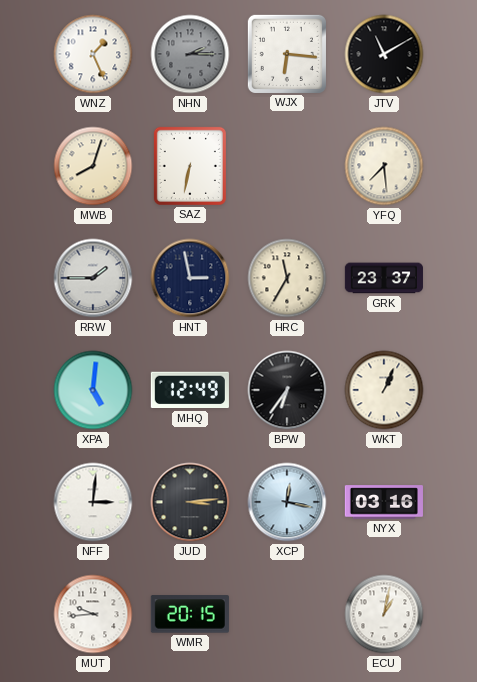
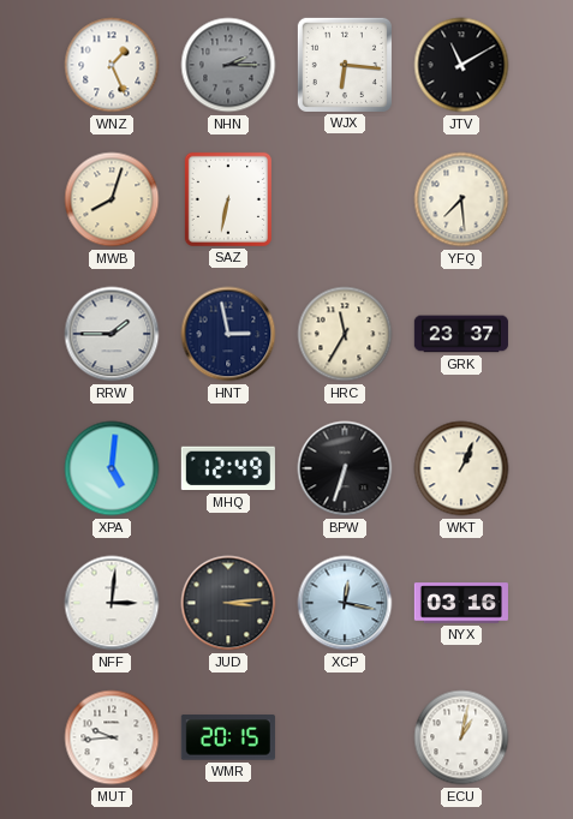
BPW: 6:36 -> 6:33 (345, 468)
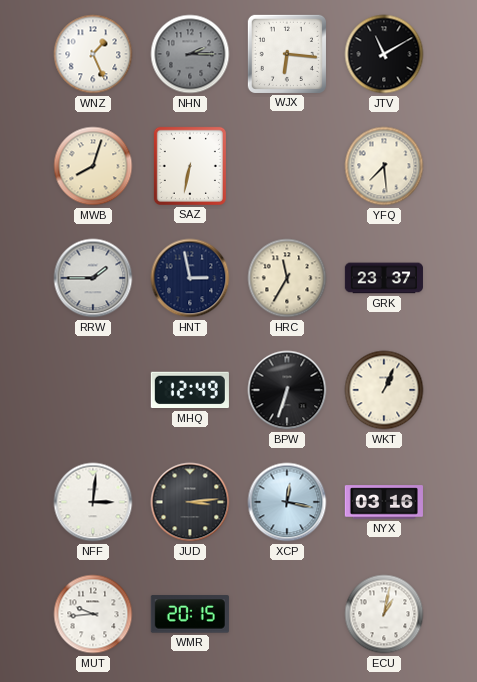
XPA: 5:01 -> none (112, 468)
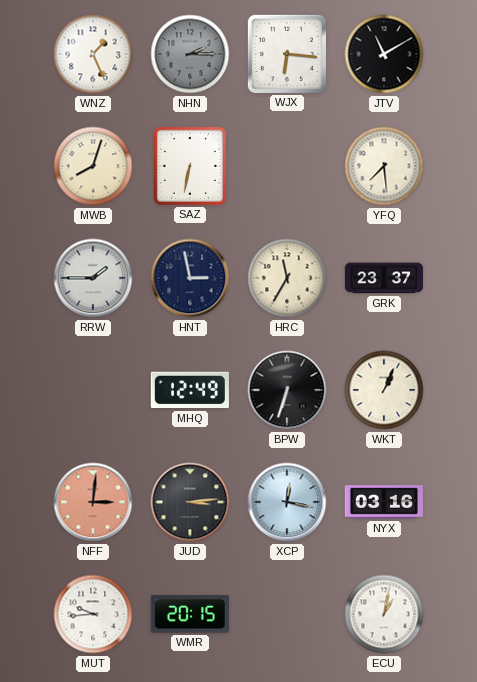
NFF dial: white -> salmon (93, 502)
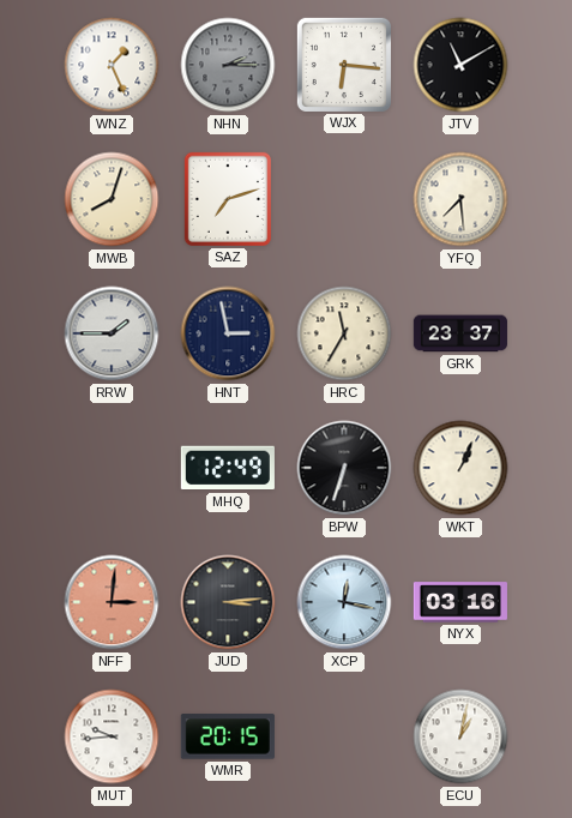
SAZ: 6:32 -> 7:12 (228, 199)
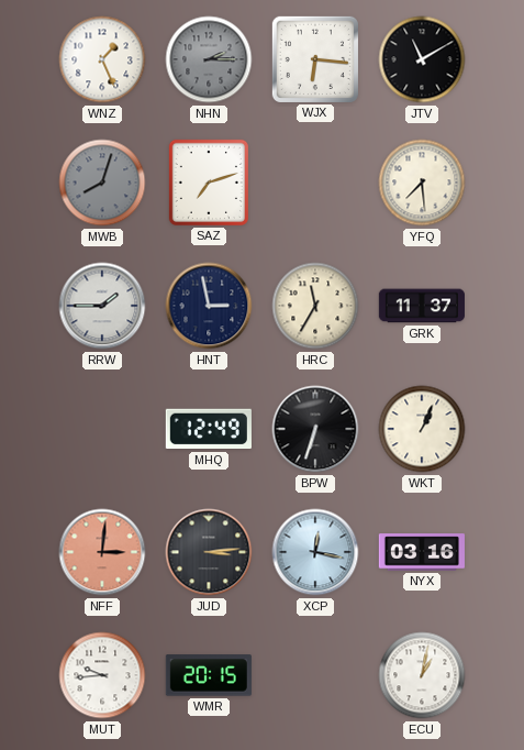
MWB dial: cream -> grey (102, 183)
GRK: 23:37 -> 11:37 (422, 306)
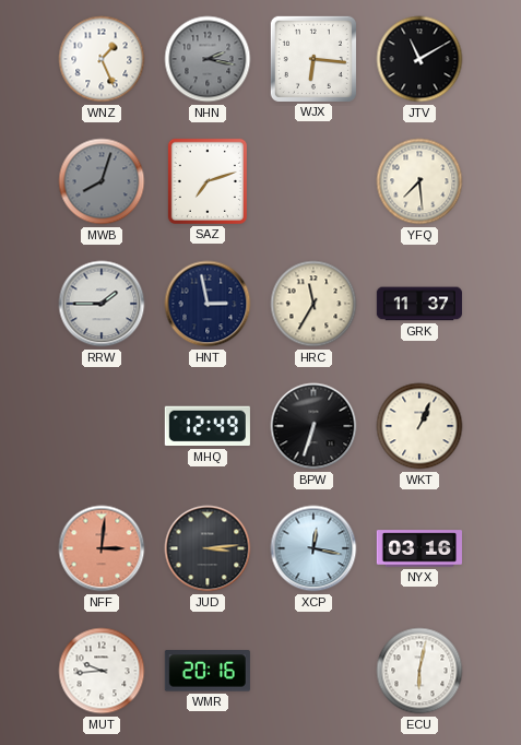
NHN: 2:15 -> 2:17 (208, 59)
WMR: 20:15 -> 20:16 (208, 671)
ECU: 1:02 -> 6:02 (419, 671)
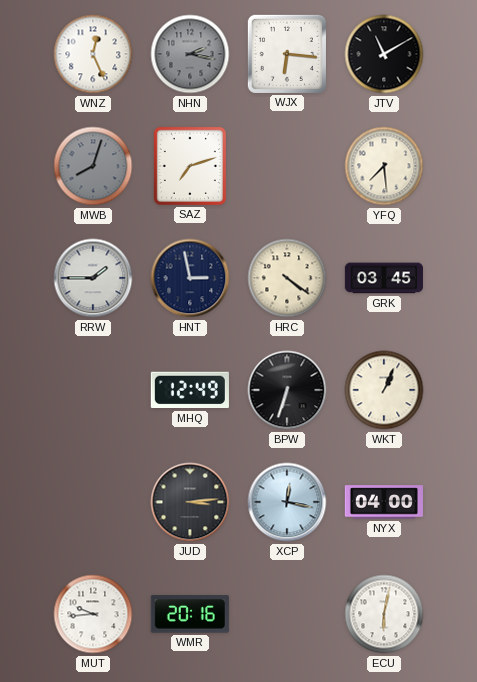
WNZ: 1:26 -> 12:26 (93, 54)
HRC: 11:35 -> 4:21 (287, 278)
GRK: 11:37 -> 03:45 (384, 278)
NFF: 3:01 -> none (102, 548)
NYX: 03:16 -> 04:00 (384, 502)
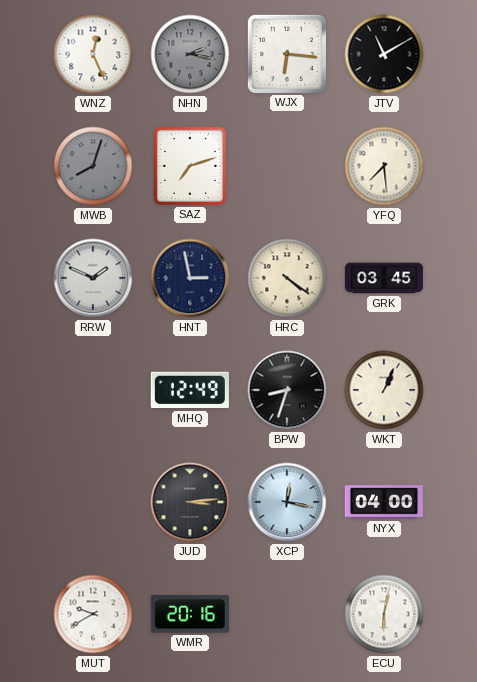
RRW: 1:45 -> 1:49 (93, 278)
BPW: 6:33 -> 8:33 (287, 390)
MUT: 9:44 -> 9:40 (93, 614)
